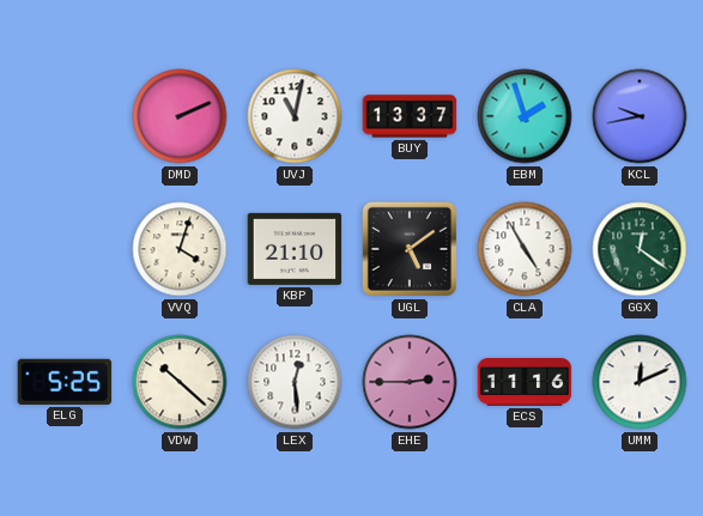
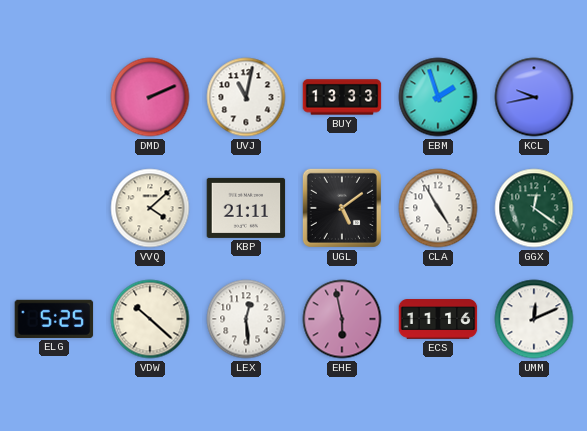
BUY: 13:37 -> 13:33 (342, 97)
VVQ: 4:03 -> 4:08 (150, 208)
KBP: 21:10 -> 21:11 (246, 208)
EHE: 2:45 -> 5:58 (342, 319)
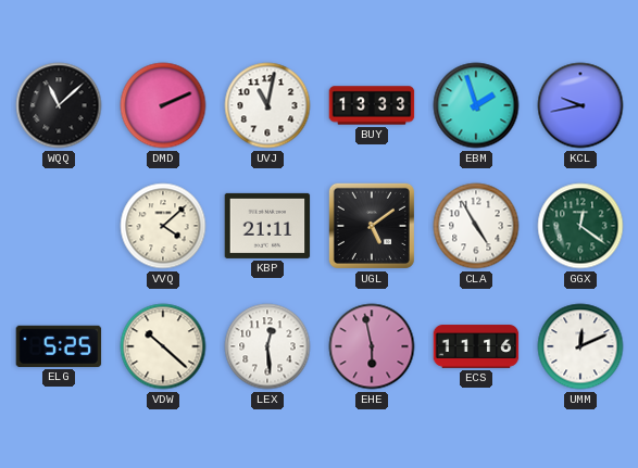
WQQ: none -> 11:08 (59, 105)
